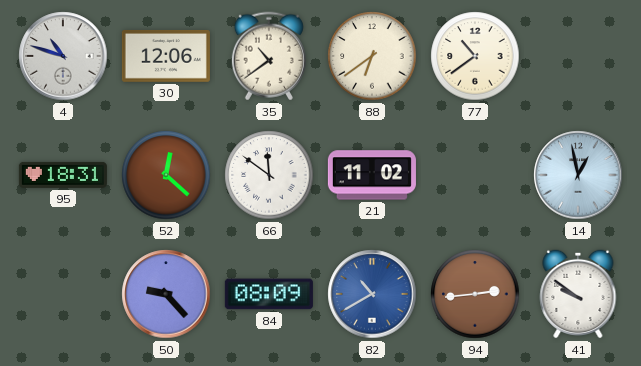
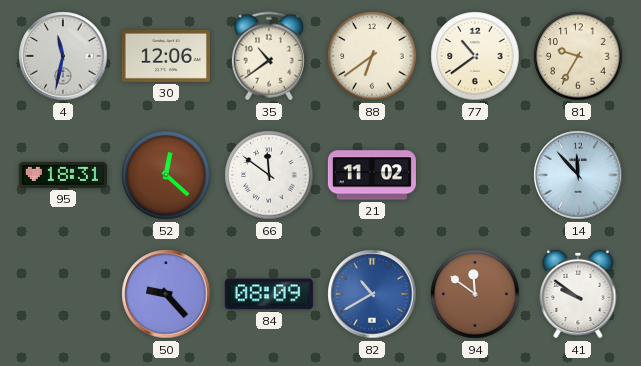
4: 10:48 -> 11:32 (63, 56)
81: none -> 9:35 (578, 56)
14: 12:58 -> 11:53 (578, 175)
94: 2:44 -> 11:51 (475, 294)
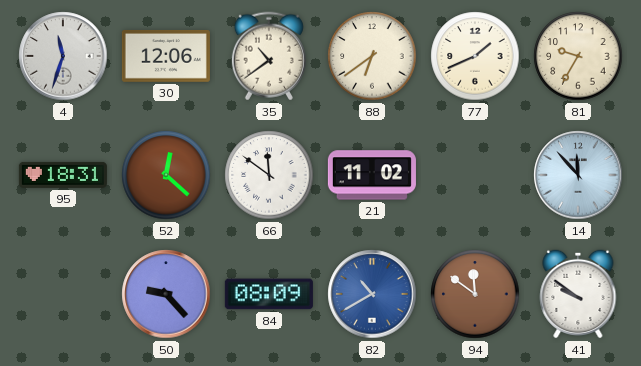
4: 11:32 -> 11:33 (63, 56)
77: 10:39 -> 1:41 (475, 56)
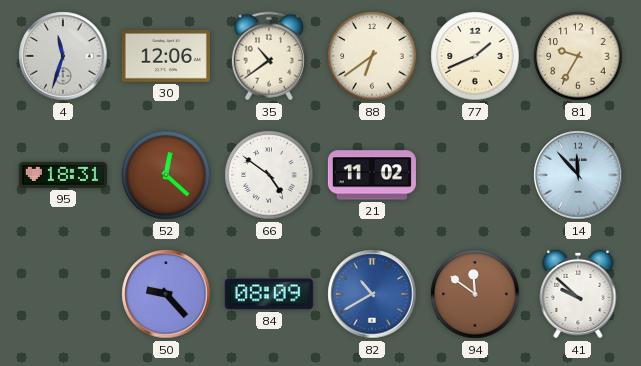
66: 11:51 -> 4:51 (269, 175)
41: 9:51 -> 9:52 (578, 294)
